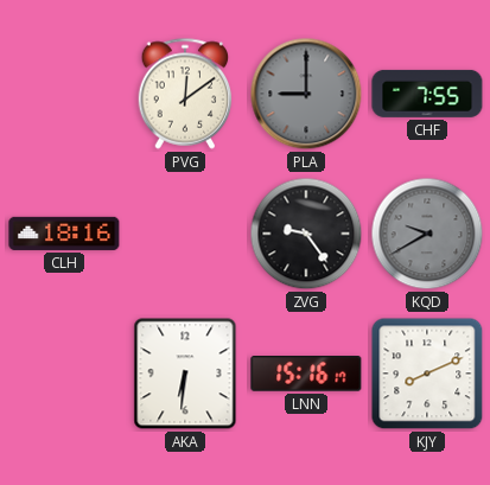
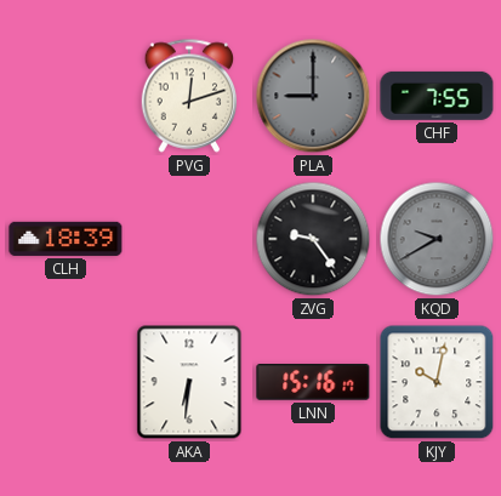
PVG: 12:09 -> 12:12 (189, 96)
CLH: 18:16 -> 18:39 (66, 239)
KJY: 8:11 -> 10:02 (437, 382)
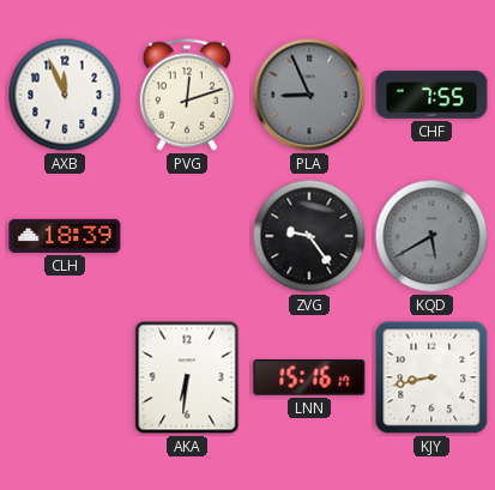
AXB: none -> 11:56 (65, 95)
PLA: 9:00 -> 8:56 (309, 95)
KQD: 9:40 -> 5:40 (431, 236)
KJY: 10:02 -> 8:43 (431, 377)
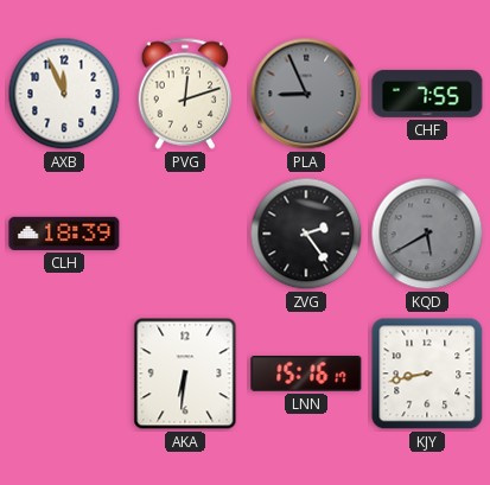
ZVG: 9:24 -> 2:24 (306, 234)
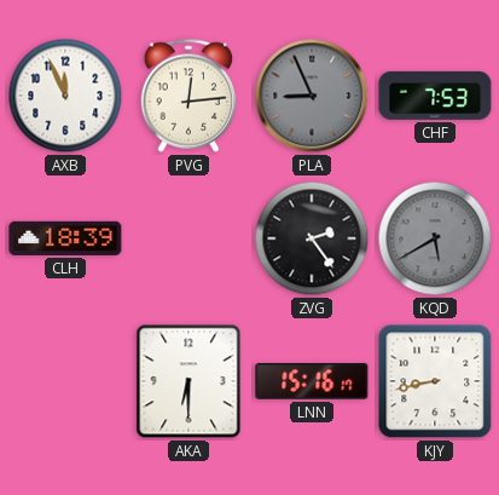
PVG: 12:12 -> 12:14 (188, 96)
CHF: 7:55 -> 7:53 (435, 96)
AKA: 6:31 -> 6:30 (188, 381)
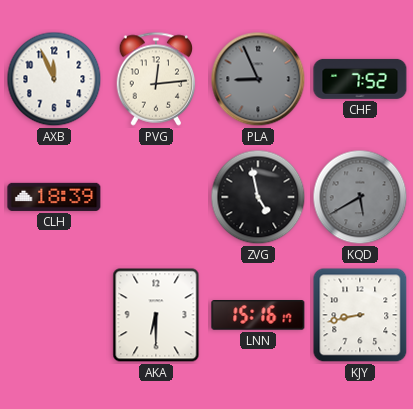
CHF: 7:53 -> 7:52 (360, 79)
ZVG: 2:24 -> 4:58 (258, 197)
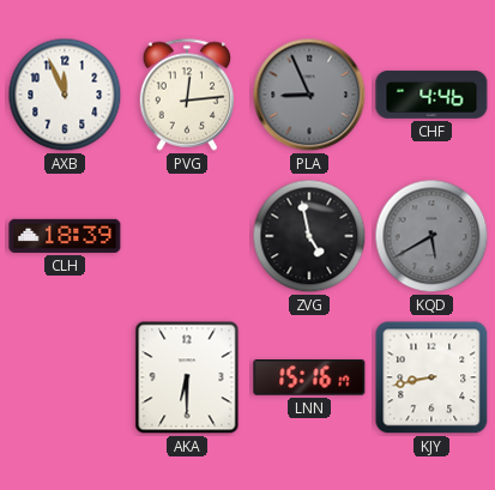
CHF: 7:52 -> 4:46 (431, 95)
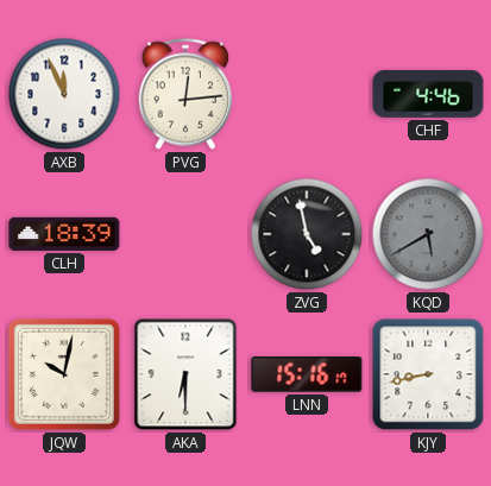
PLA: 8:56 -> none (309, 95)
JQW: none -> 10:02 (64, 374)
